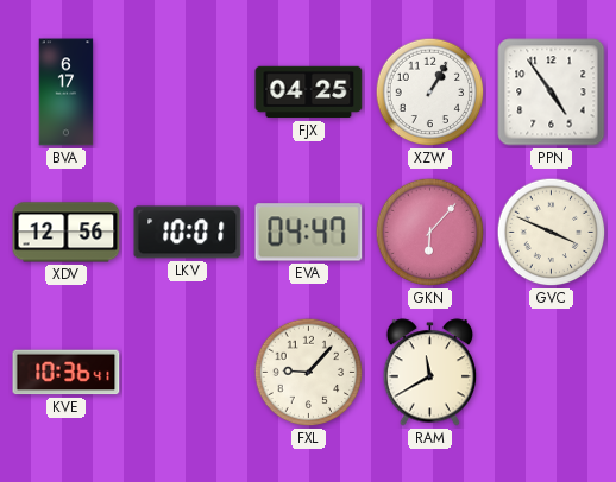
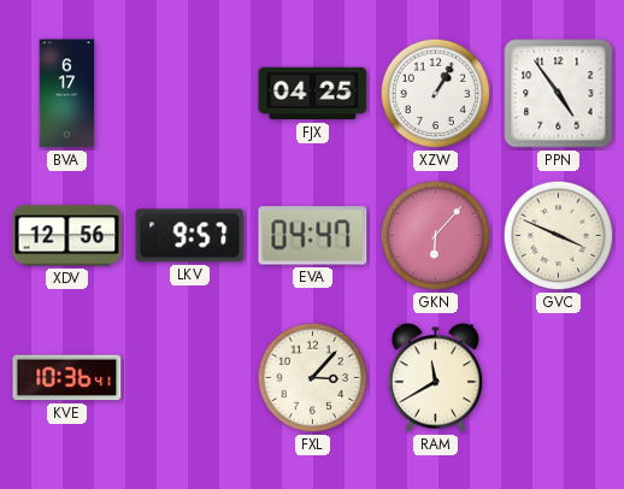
LKV: 10:01 -> 9:57 (190, 236)
FXL: 9:07 -> 3:07 (313, 378)
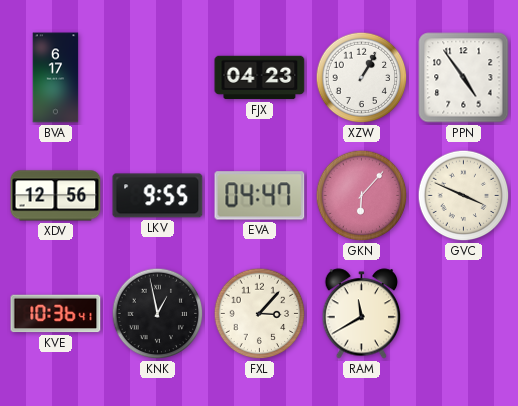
FJX: 04:25 -> 04:23 (260, 78)
LKV: 9:57 -> 9:55 (158, 196)
KNK: none -> 12:58 (158, 314)
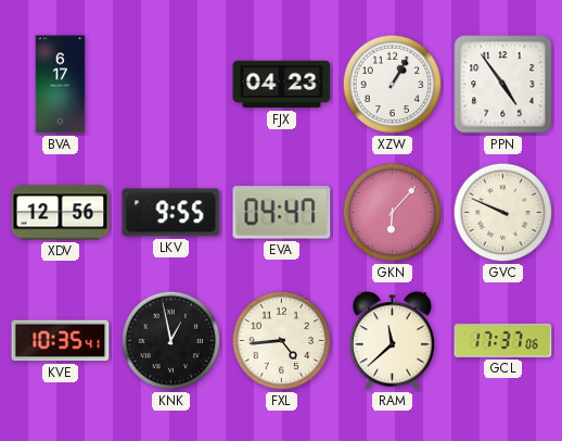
GVC: 3:49 -> 9:49 (503, 213)
KVE: 10:36 -> 10:35 (61, 341)
FXL: 3:07 -> 4:44 (282, 341)
RAM: 11:40 -> 11:38 (393, 341)
GCL: none -> 17:37 (503, 340)
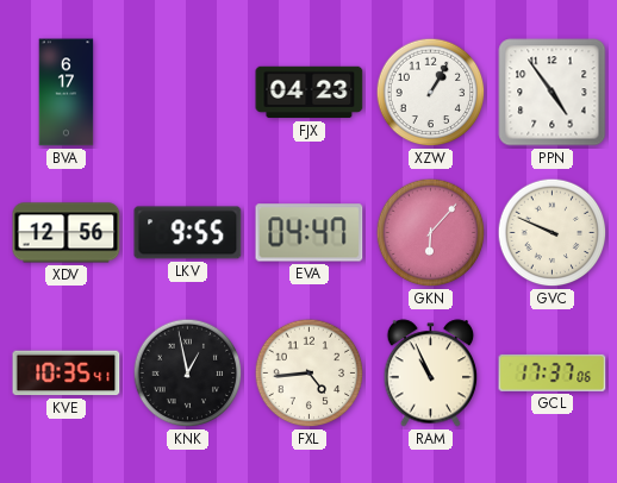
RAM: 11:38 -> 10:56 (431, 374)
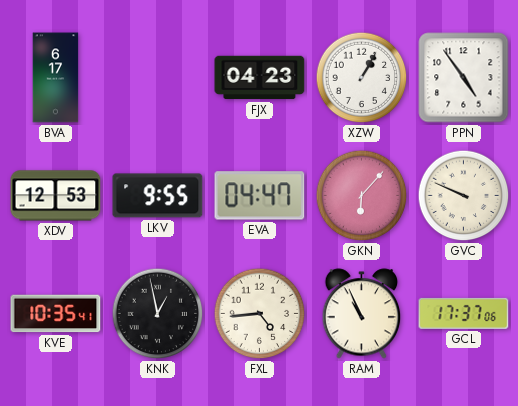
XDV: 12:56 -> 12:53 (56, 196)
